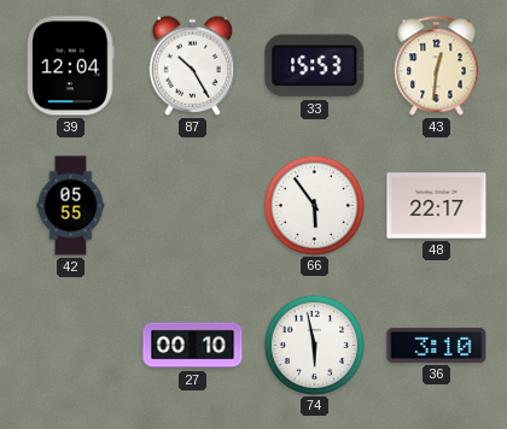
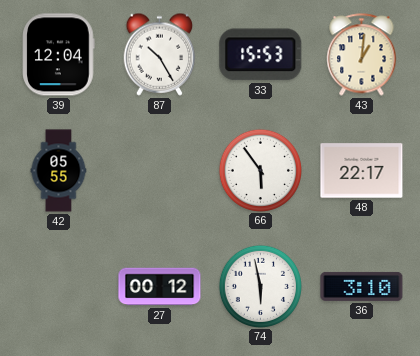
43: 12:31 -> 1:01 (362, 55)
27: 00:10 -> 00:12 (160, 287)
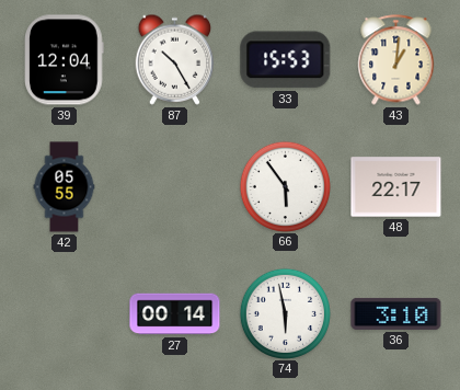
27: 00:12 -> 00:14 (175, 314)
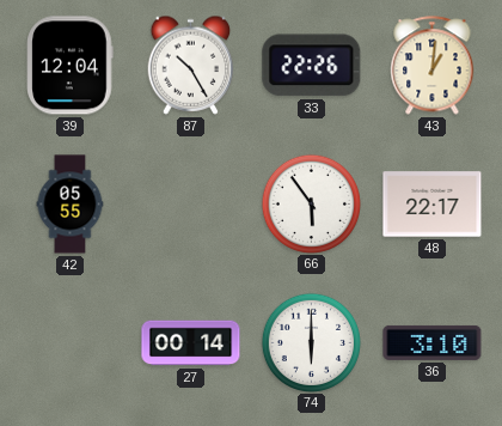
33: 15:53 -> 22:26 (312, 66)
74: 5:58 -> 6:00 (311, 342)
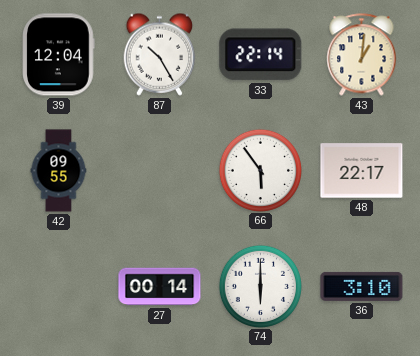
33: 22:26 -> 22:14 (261, 55)
42: 05:55 -> 09:55 (59, 171)
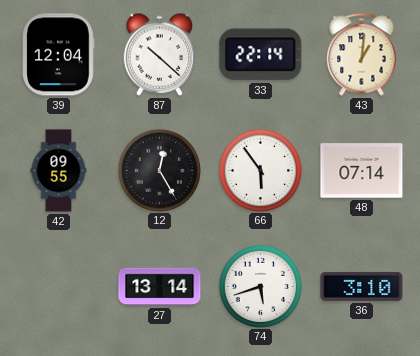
87: 10:25 -> 10:22 (160, 54)
12: none -> 12:25 (159, 170)
48: 22:17 -> 07:14 (362, 171)
27: 00:14 -> 13:14 (160, 287)
74: 6:00 -> 5:42 (260, 286)
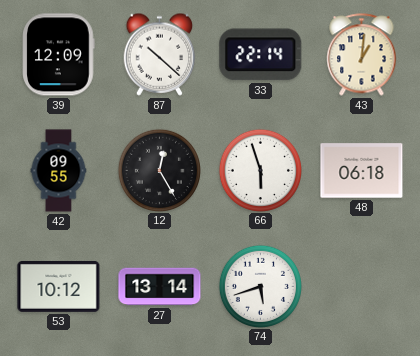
39: 12:04 -> 12:09 (59, 55)
66: 5:54 -> 5:57 (260, 170)
48: 07:14 -> 06:18 (362, 171)
53: none -> 10:12 (59, 286)
36: 3:10 -> none (362, 286)
